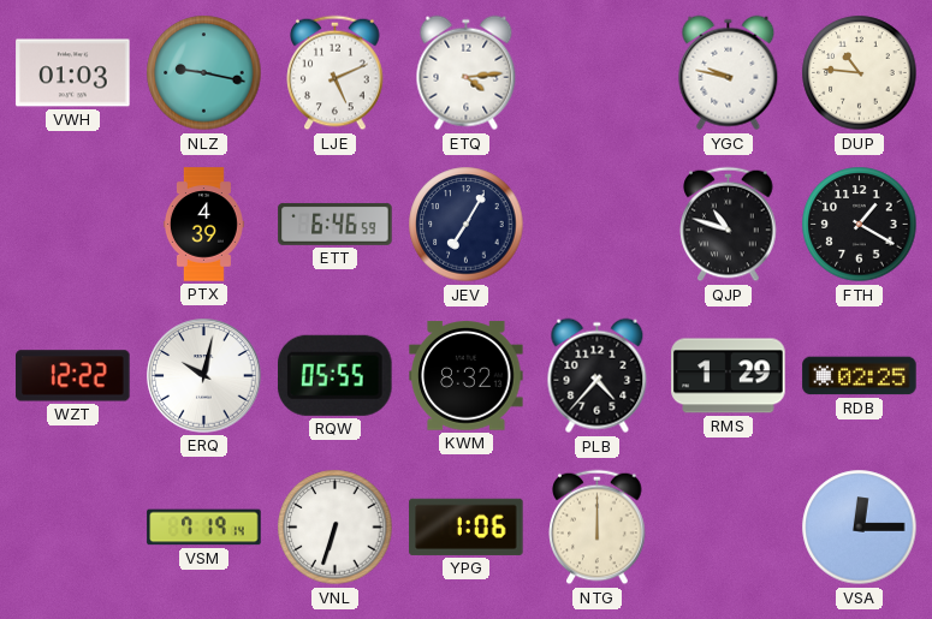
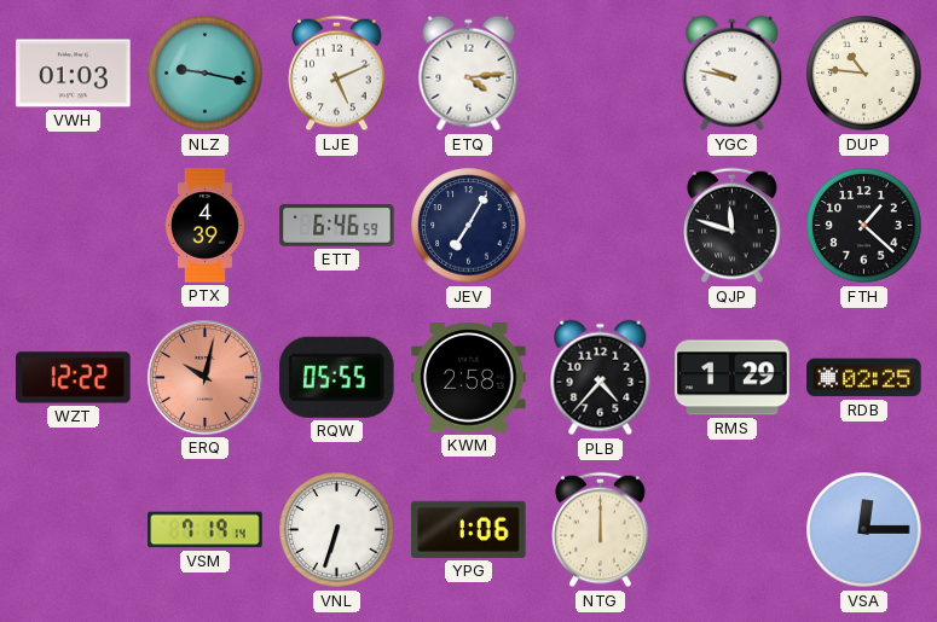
QJP: 10:48 -> 11:48 (733, 226)
FTH: 1:20 -> 1:22 (864, 226)
ERQ dial: white -> salmon (206, 378)
KWM: 8:32 -> 2:58 (469, 378)
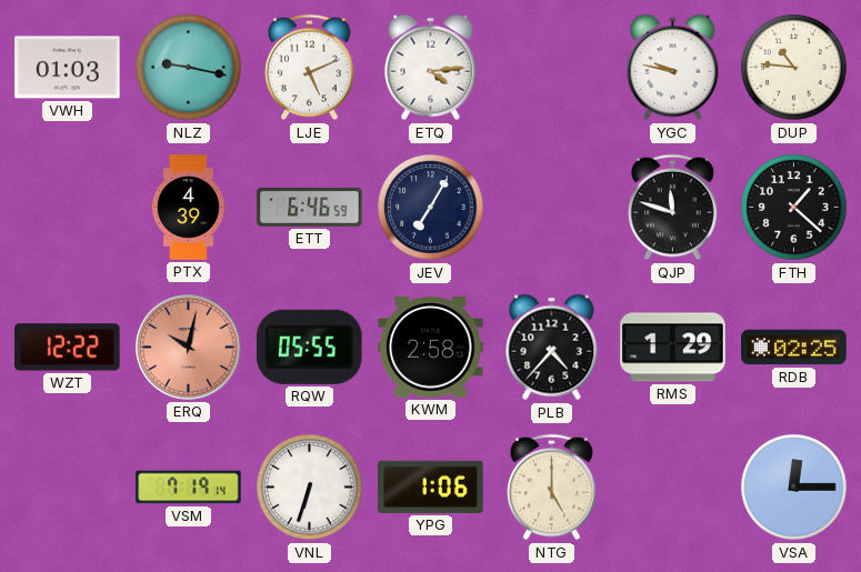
NTG: 12:00 -> 5:00 (552, 488)
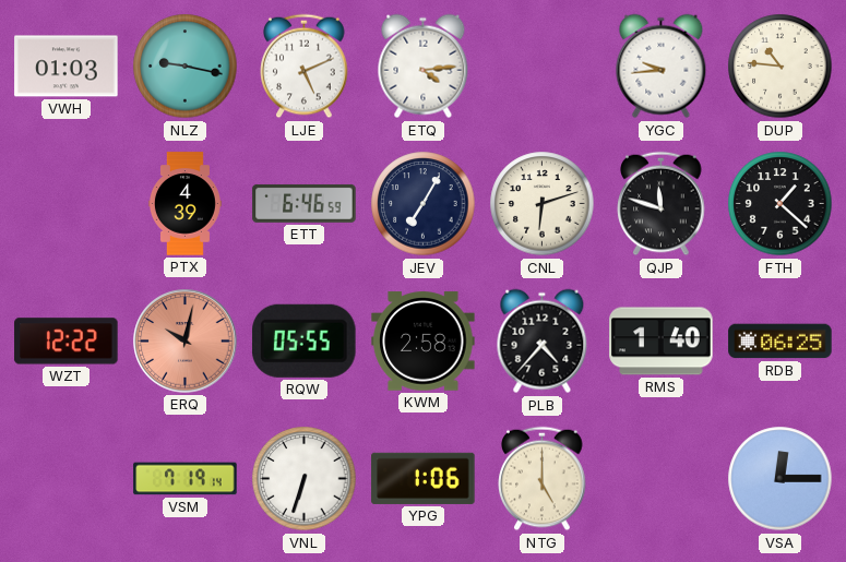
YGC: 9:47 -> 9:44 (662, 67)
CNL: none -> 6:12 (543, 204)
RMS: 1:29 -> 1:40 (662, 342)
RDB: 02:25 -> 06:25 (781, 342)
